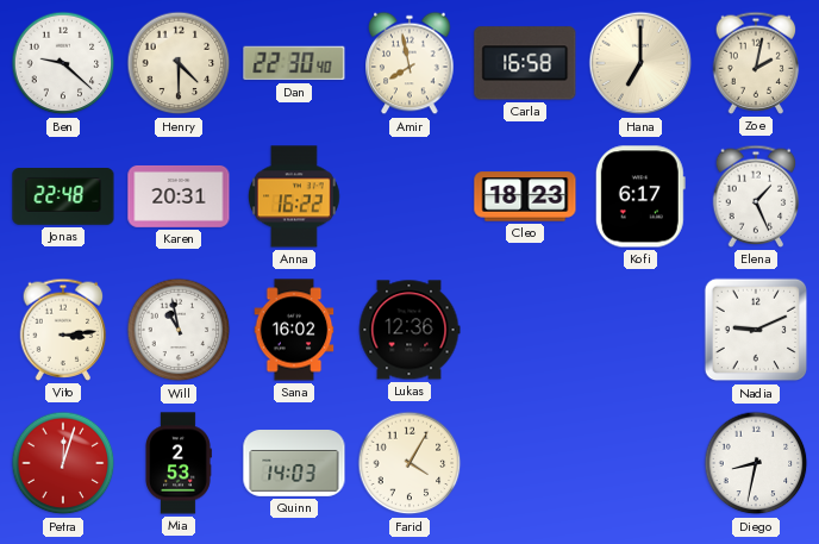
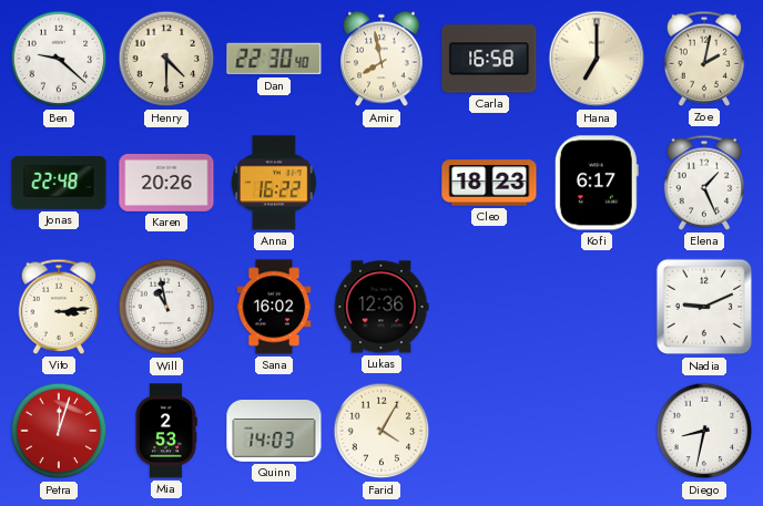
Karen: 20:31 -> 20:26 (166, 183)
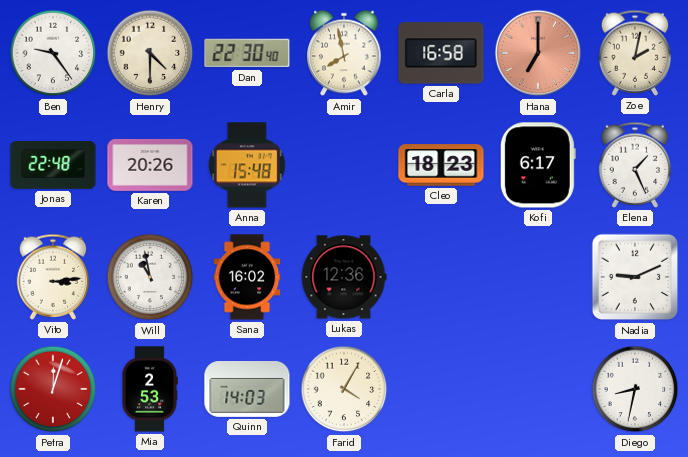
Ben: 9:22 -> 9:24 (53, 53)
Hana dial: cream -> salmon (538, 53)
Anna: 16:22 -> 15:48 (248, 165)
